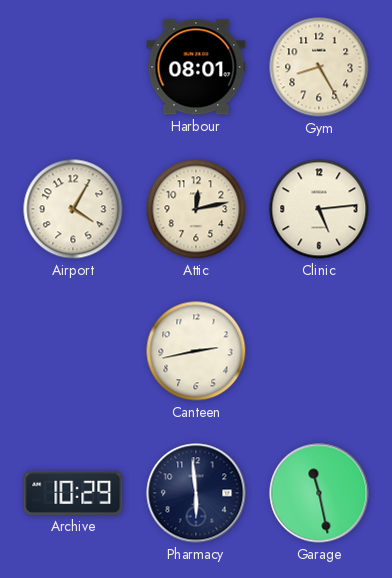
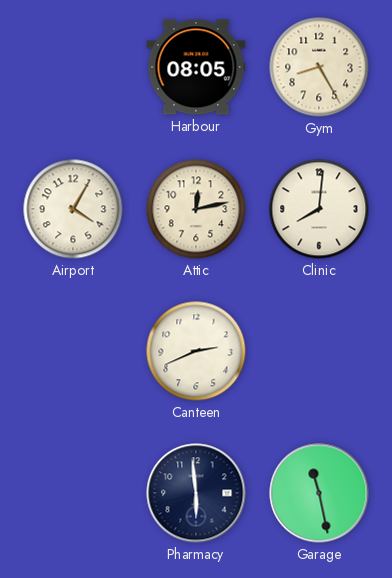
Harbour: 08:01 -> 08:05 (196, 67)
Clinic: 5:14 -> 8:01 (319, 209)
Canteen: 2:43 -> 2:41 (196, 351)
Archive: 10:29 -> none (73, 493)
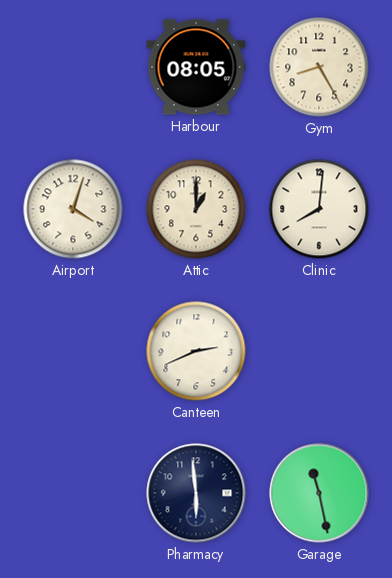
Airport: 4:05 -> 4:03 (73, 209)
Attic: 12:13 -> 1:00 (196, 209)
